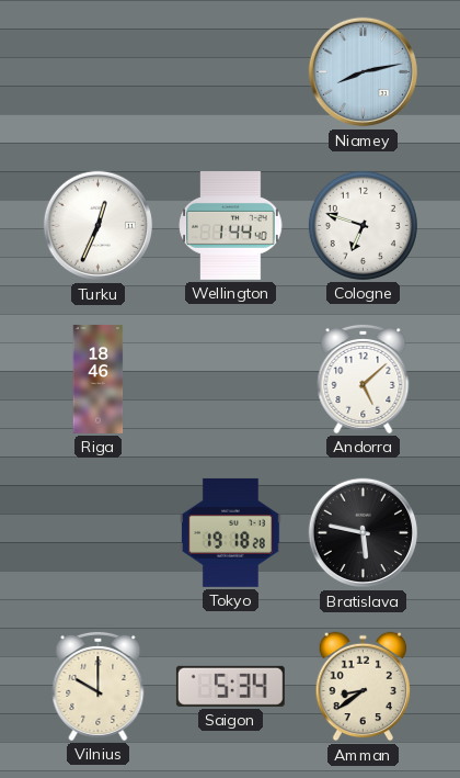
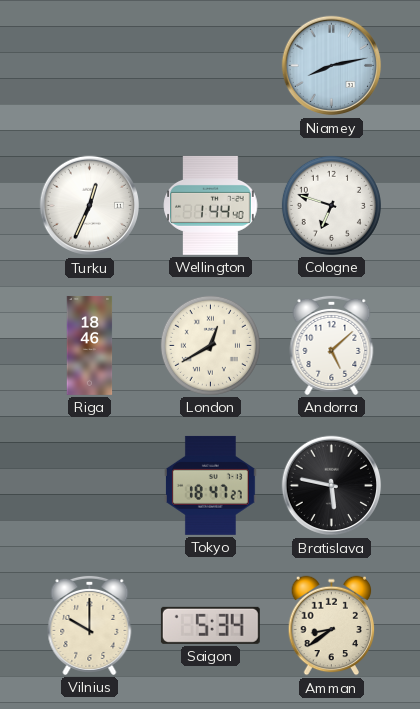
London: none -> 12:40 (210, 345)
Tokyo: 19:18 -> 18:47 (210, 485)
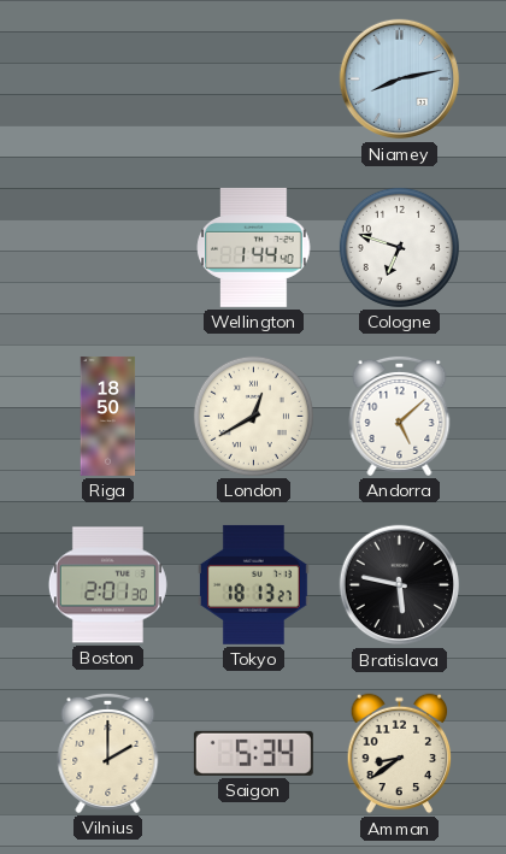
Turku: 12:34 -> none (90, 206)
Riga: 18:46 -> 18:50 (108, 416)
Boston: none -> 2:01 (107, 585)
Tokyo: 18:47 -> 18:13 (253, 584)
Vilnius: 10:00 -> 2:00 (108, 753)
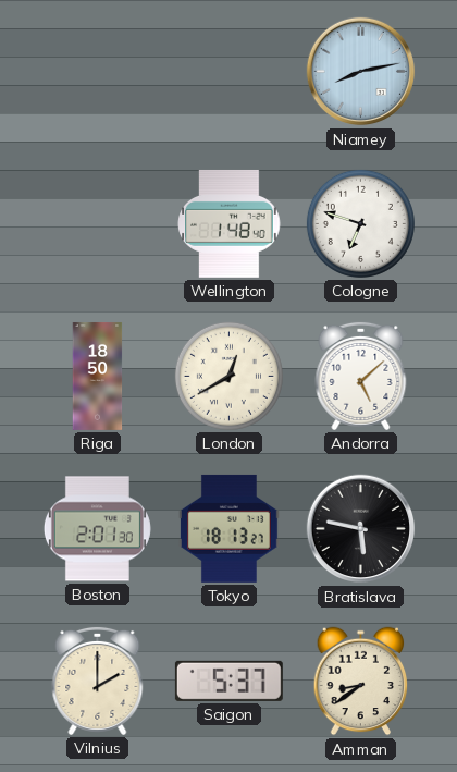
Wellington: 1:44 -> 1:48 (230, 223)
Saigon: 5:34 -> 5:37 (228, 681)
